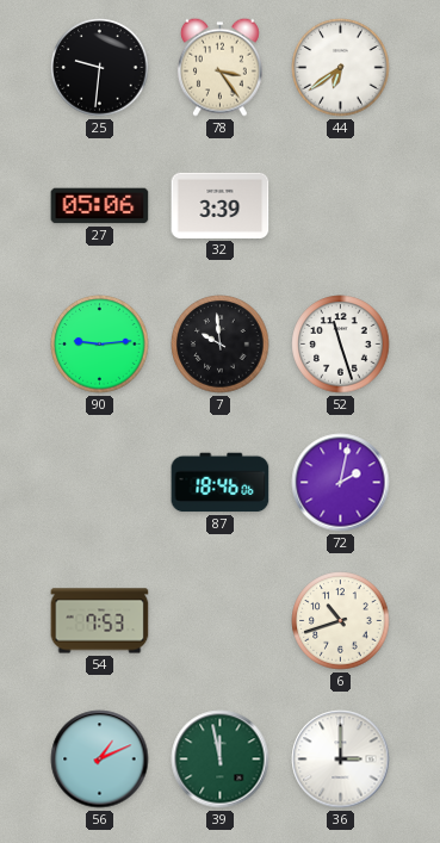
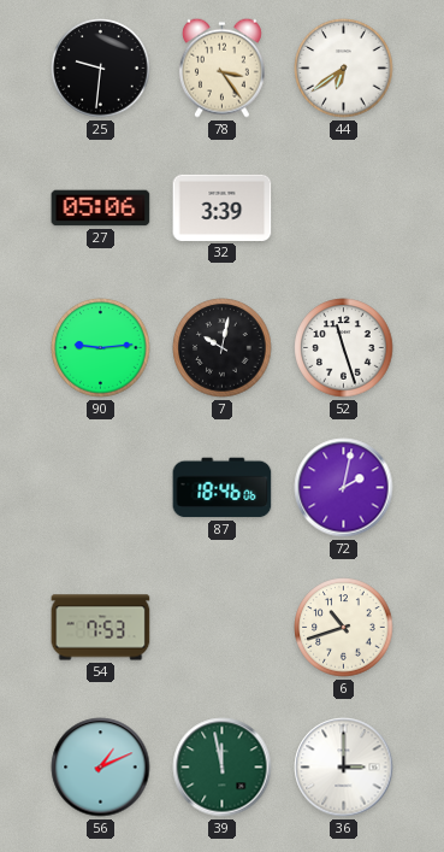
7: 9:59 -> 10:02 (223, 348)
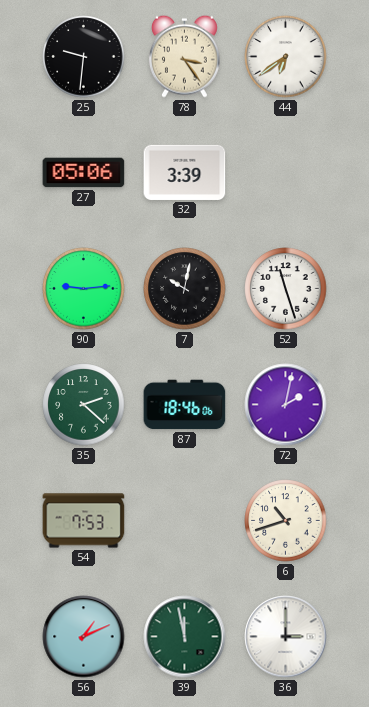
35: none -> 2:22 (84, 405)
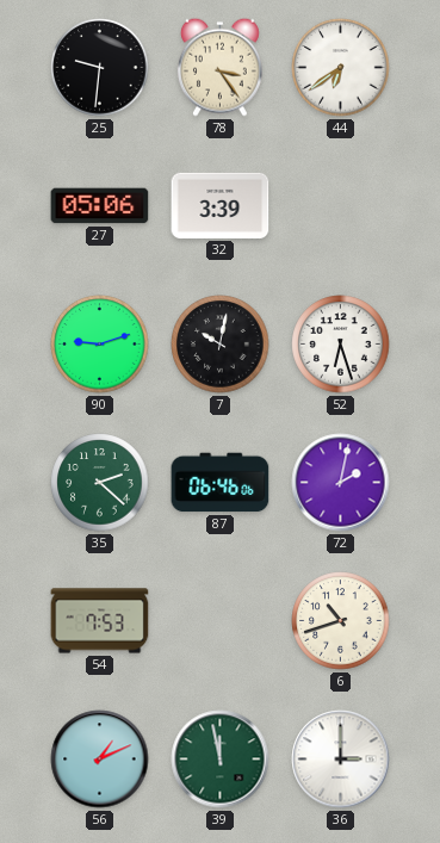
90: 9:14 -> 9:12 (100, 345)
52: 11:27 -> 6:27 (341, 345)
87: 18:46 -> 06:46 (221, 483)
